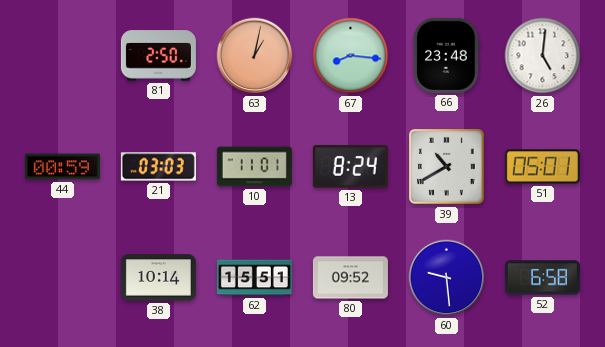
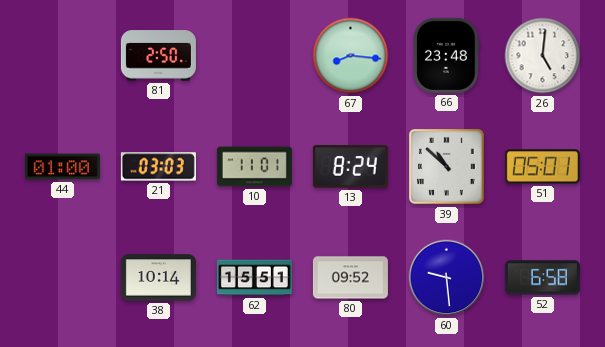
63: 1:02 -> none (255, 56)
44: 00:59 -> 01:00 (62, 167)
39: 10:40 -> 10:52 (447, 167)
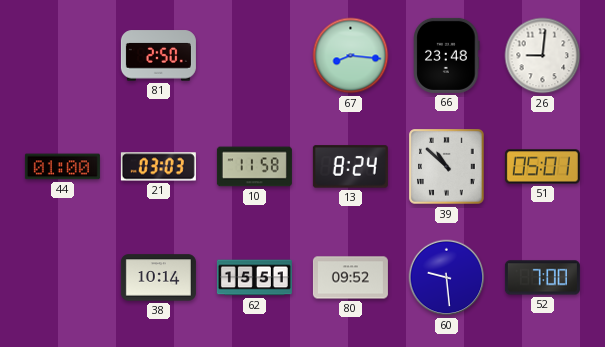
26: 5:01 -> 9:01 (543, 56)
10: 11:01 -> 11:58 (254, 167)
52: 6:58 -> 7:00 (542, 278)
